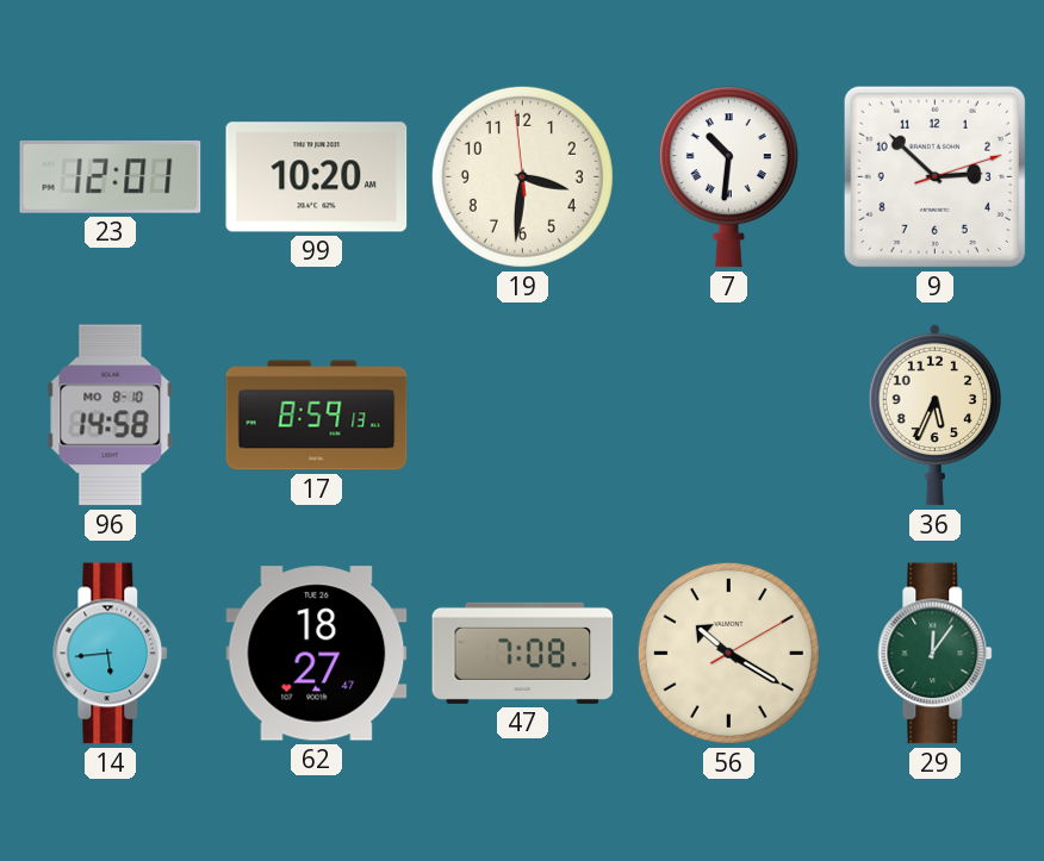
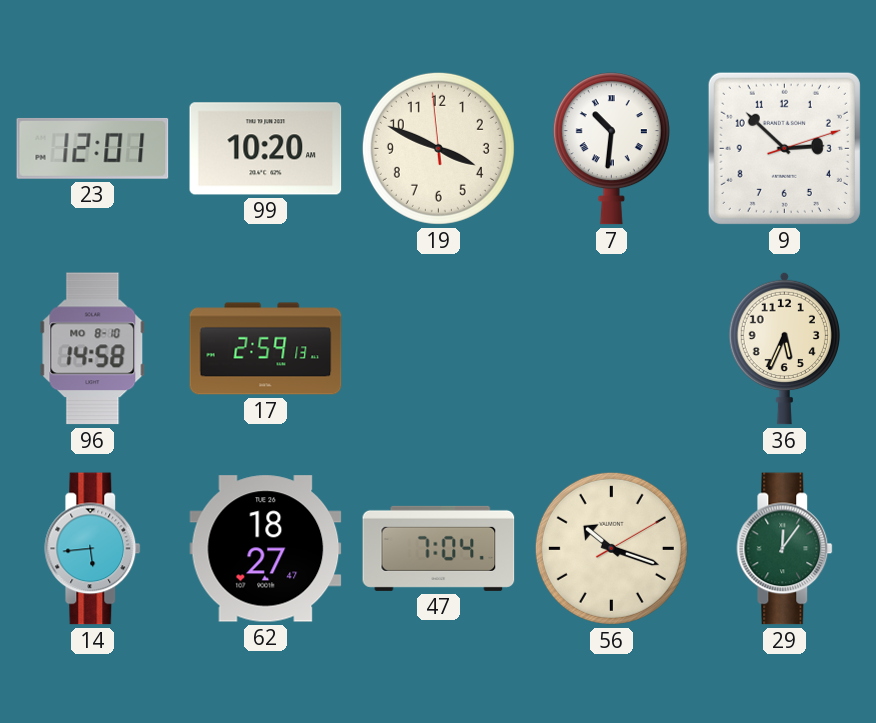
19: 3:30 -> 3:48 (438, 148)
17: 8:59 -> 2:59 (266, 349)
47: 7:08 -> 7:04 (439, 548)
56: 10:20 -> 10:18 (611, 548)
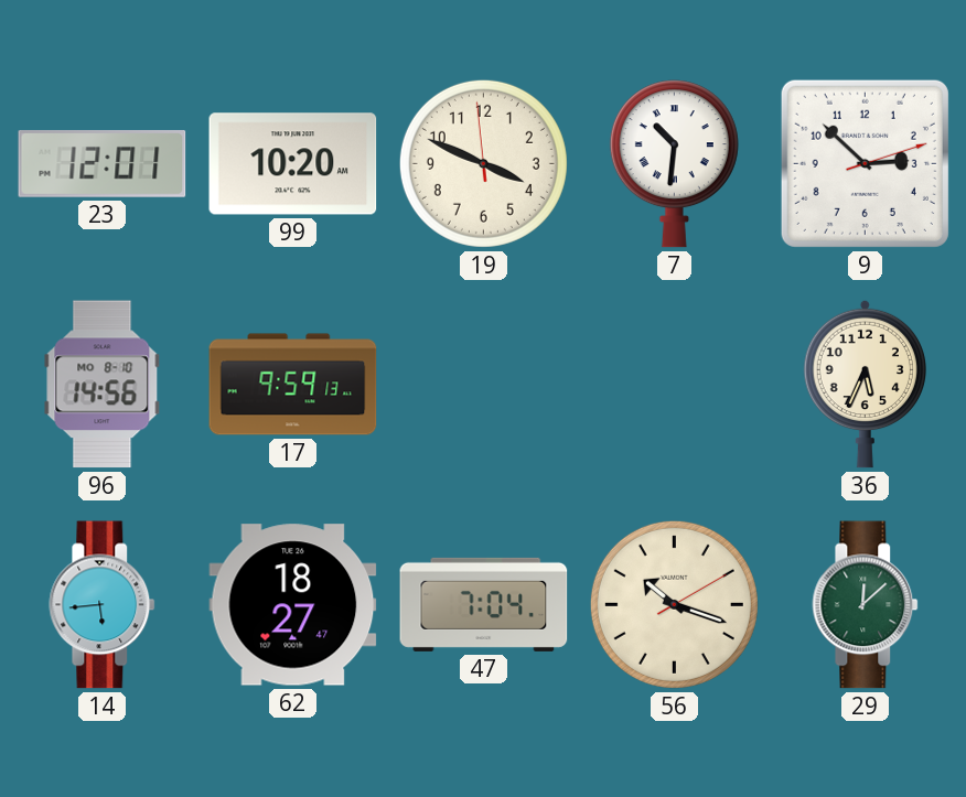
96: 14:58 -> 14:56 (103, 385)
17: 2:59 -> 9:59 (293, 385)
29: 12:06 -> 12:08 (866, 605)
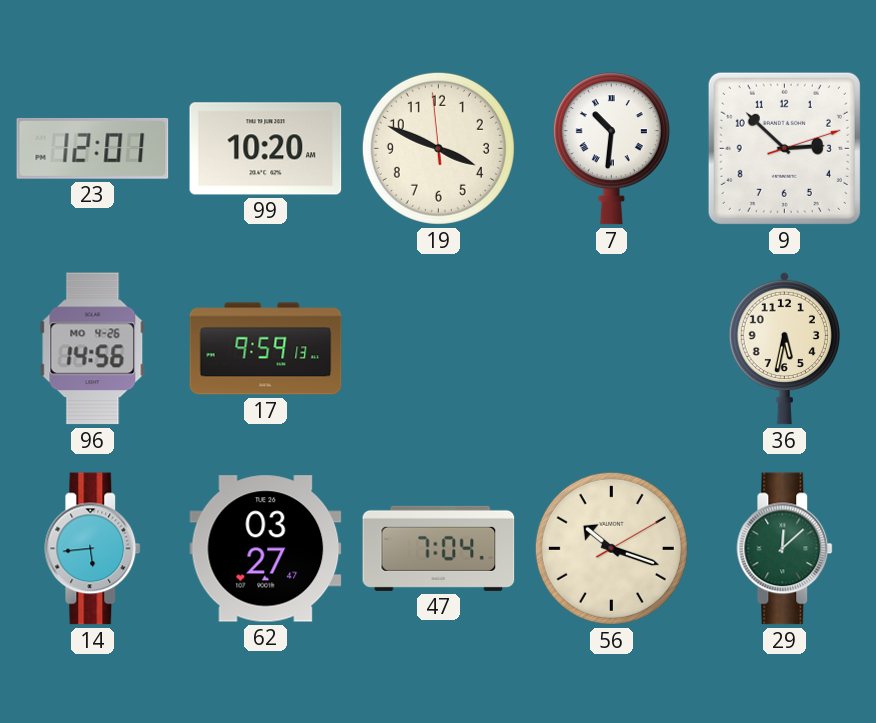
96 date: MO 8-10 -> MO 4-26 (93, 349)
36: 5:34 -> 5:32 (784, 348)
62: 18:27 -> 03:27 (266, 549)
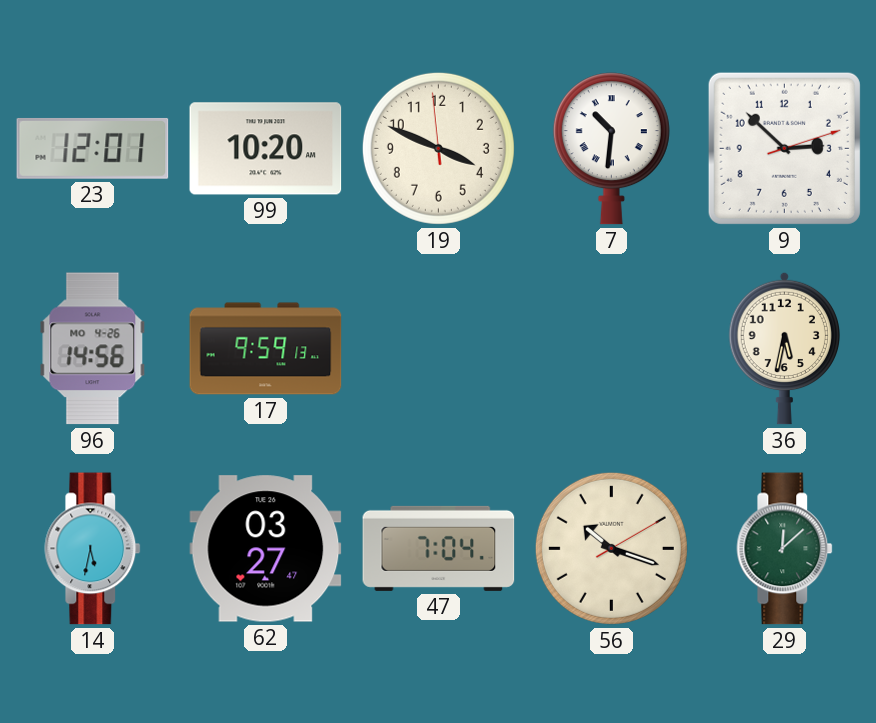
14: 5:44 -> 5:32 (93, 549)
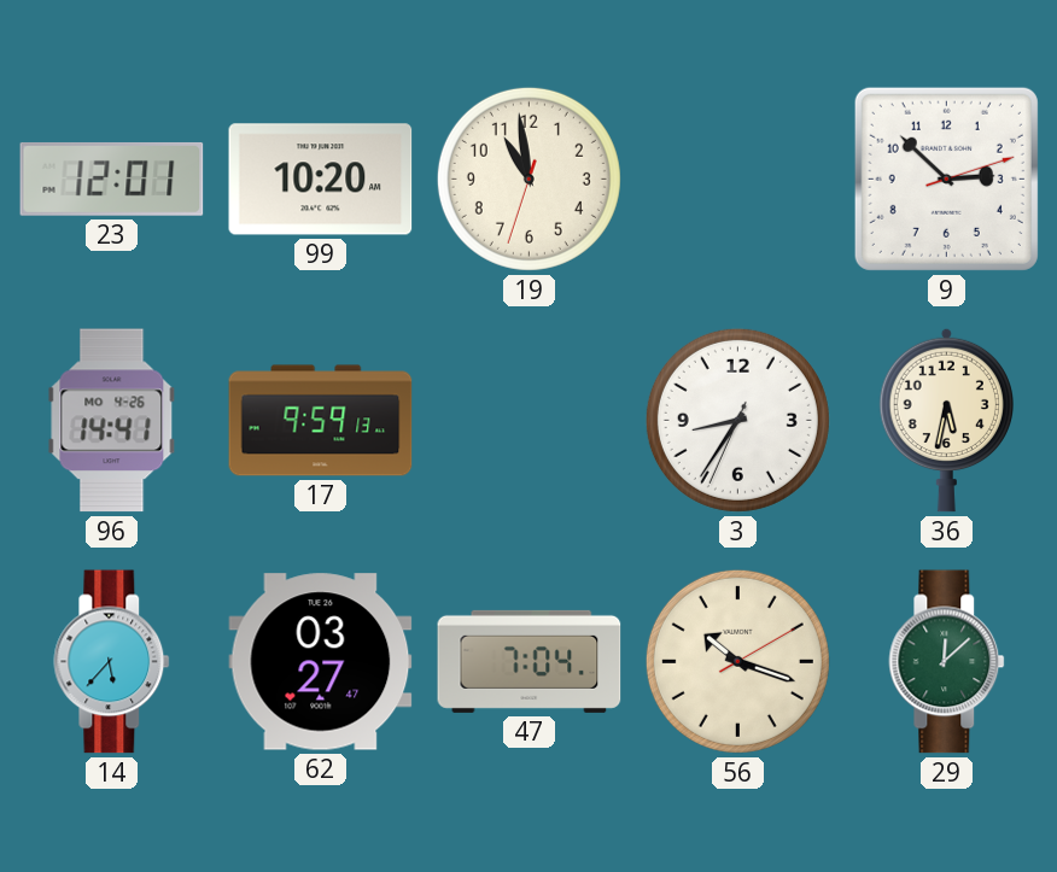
19: 3:48 -> 10:58 (528, 179)
7: 10:31 -> none (611, 149)
96: 14:56 -> 14:41 (112, 421)
3: none -> 8:35 (737, 420)
14: 5:32 -> 5:37 (112, 662)
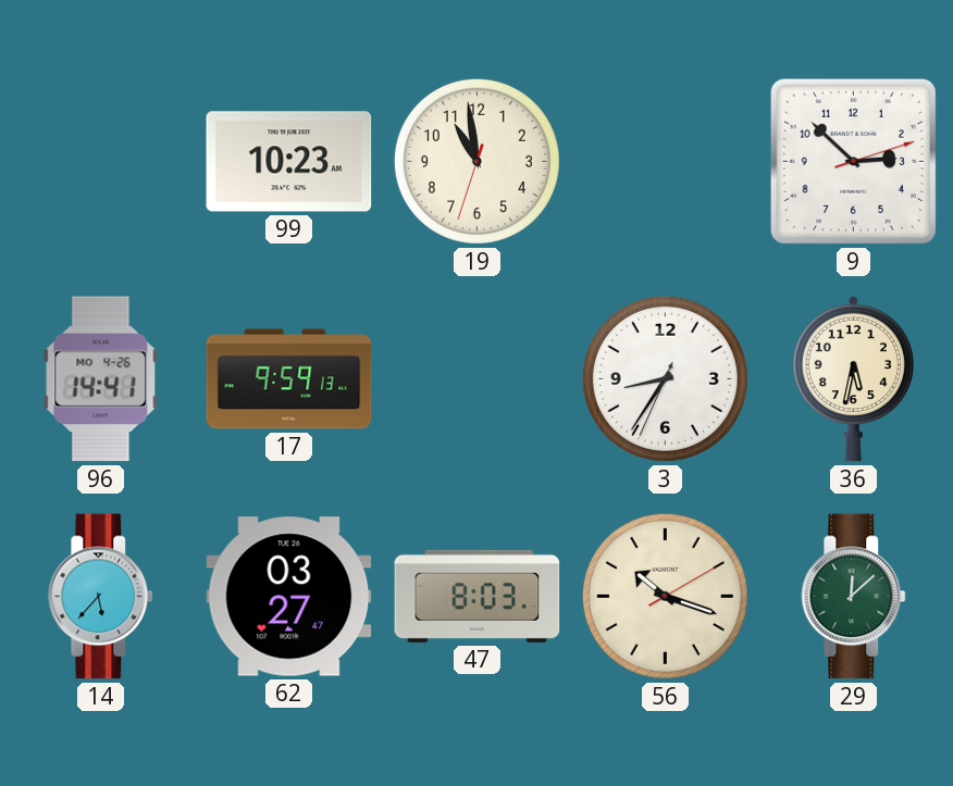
23: 12:01 -> none (112, 179)
99: 10:20 -> 10:23 (289, 162)
47: 7:04 -> 8:03 (478, 596)
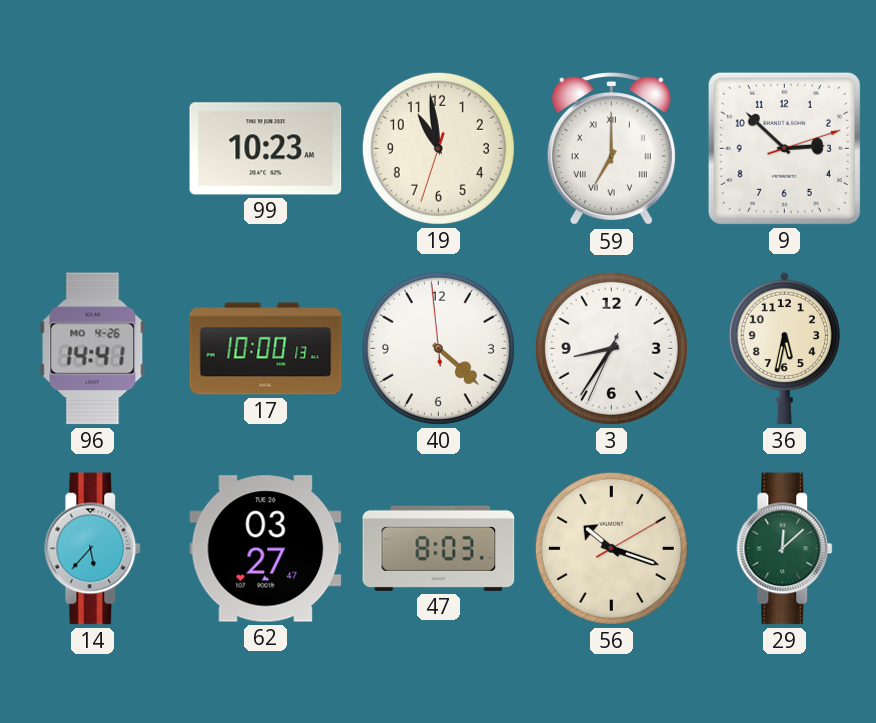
59: none -> 7:00 (611, 150)
17: 9:59 -> 10:00 (266, 349)
40: none -> 4:21 (438, 348)
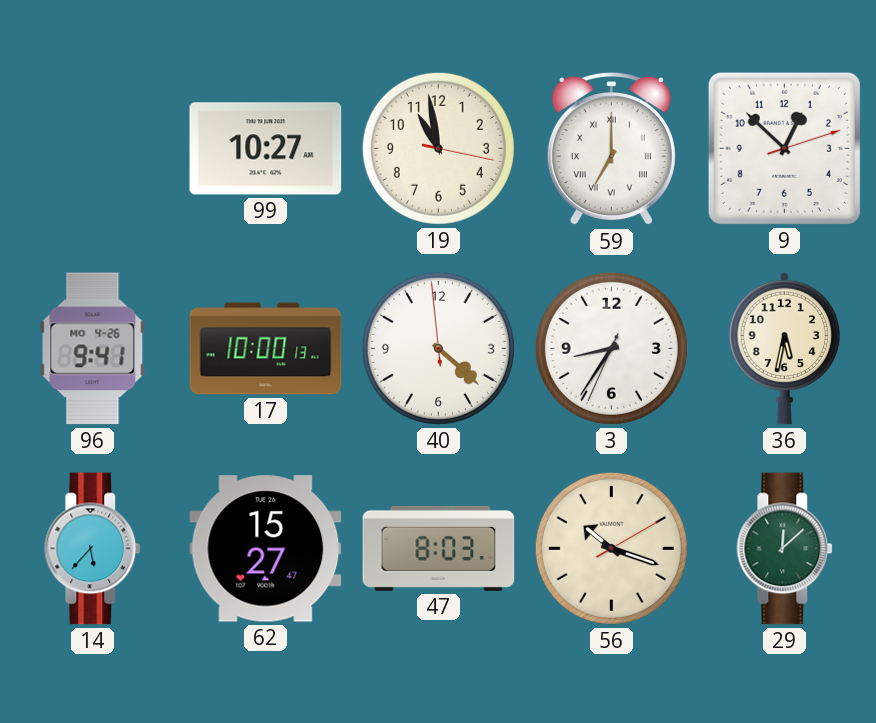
99: 10:23 -> 10:27 (266, 149)
19: 10:58:33 -> 10:58:17 (438, 148)
9: 2:52 -> 12:52 (784, 148)
96: 14:41 -> 9:41 (93, 349)
62: 03:27 -> 15:27 (266, 549)
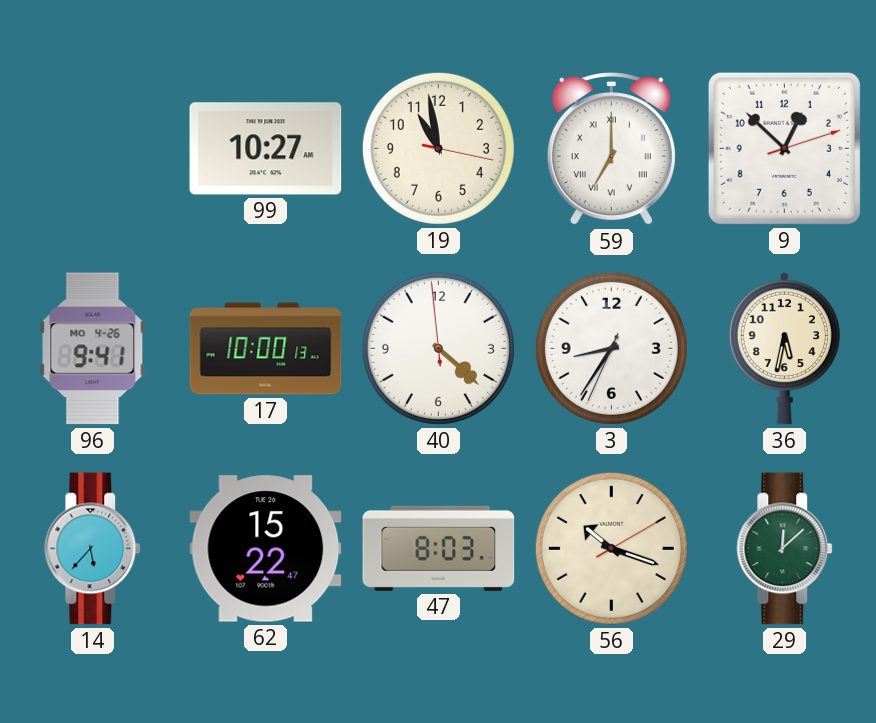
62: 15:27 -> 15:22 (266, 549)
